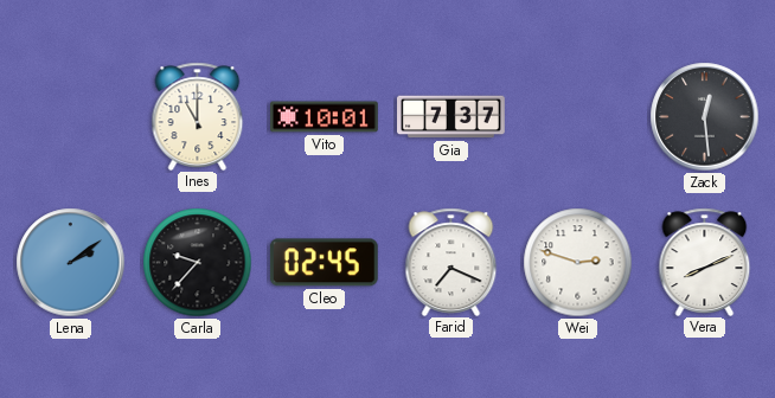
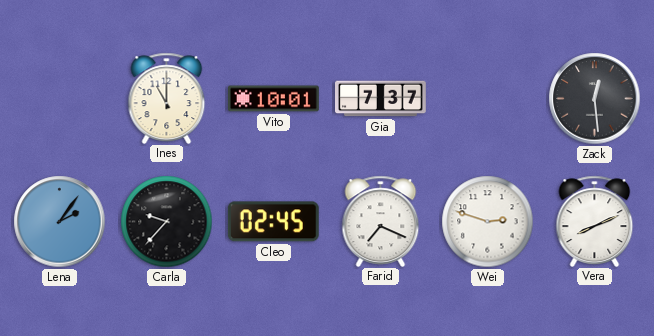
Lena: 2:09 -> 2:06 (60, 222)
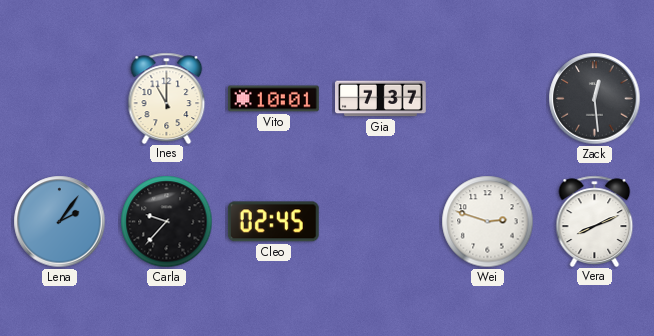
Farid: 7:19 -> none (381, 221)
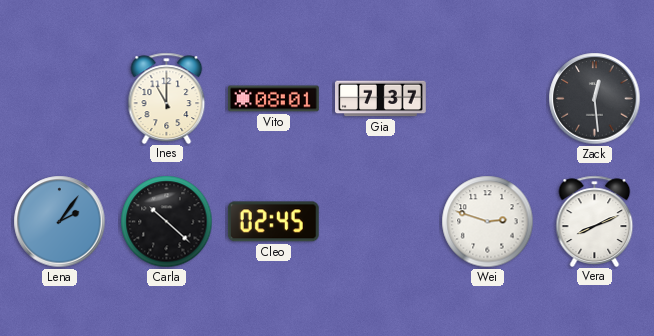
Vito: 10:01 -> 08:01 (274, 99)
Carla: 9:37 -> 10:22 (167, 222)
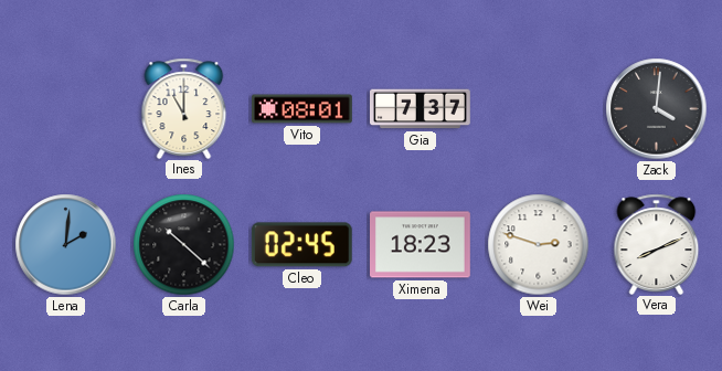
Zack: 12:29 -> 4:01 (657, 109)
Lena: 2:06 -> 2:01 (66, 245)
Ximena: none -> 18:23 (421, 245)
